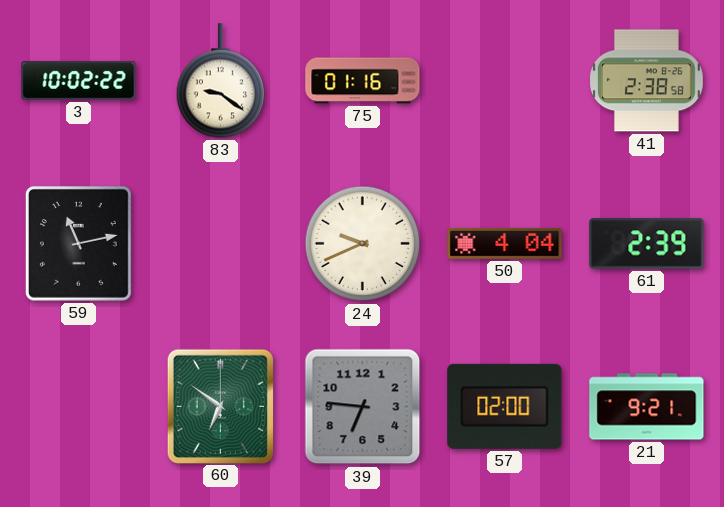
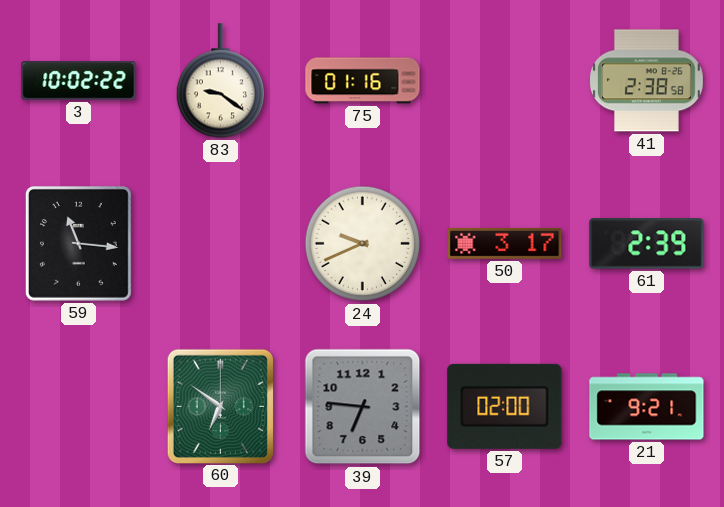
59: 11:13 -> 11:16 (78, 243)
50: 4:04 -> 3:17 (505, 243)
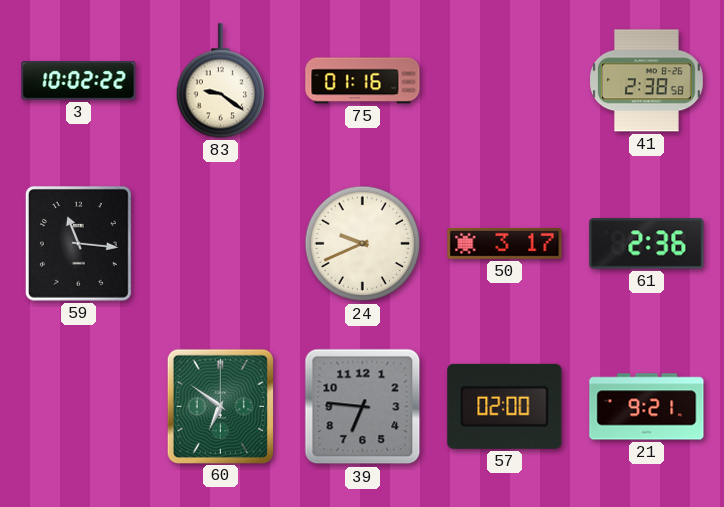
61: 2:39 -> 2:36 (647, 244)
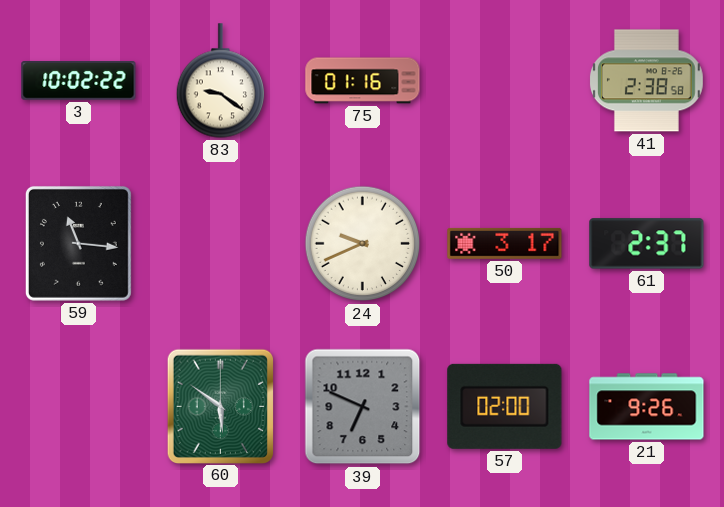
61: 2:36 -> 2:37 (647, 244)
60: 6:51 -> 5:51 (220, 406)
39: 6:46 -> 6:49 (363, 407)
21: 9:21 -> 9:26 (647, 407)
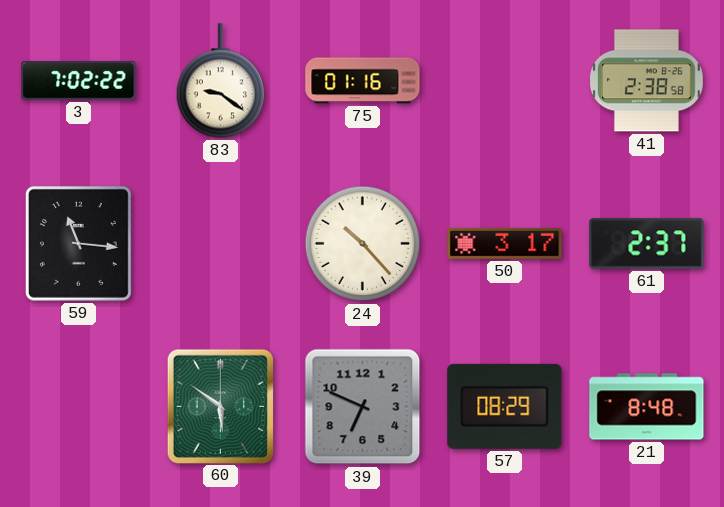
3: 10:02 -> 7:02 (79, 81)
24: 9:41 -> 10:23 (363, 244)
57: 02:00 -> 08:29 (505, 406)
21: 9:26 -> 8:48 (647, 407)
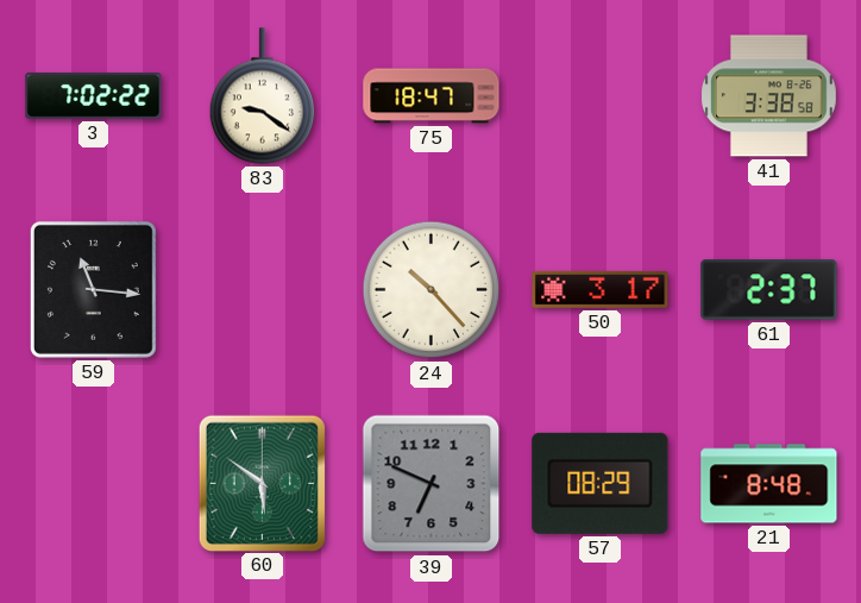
75: 01:16 -> 18:47 (432, 96)
41: 2:38 -> 3:38 (768, 96)
